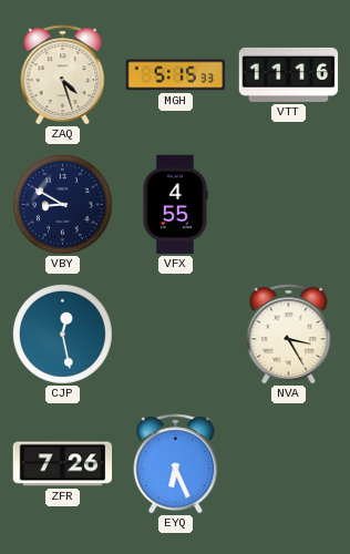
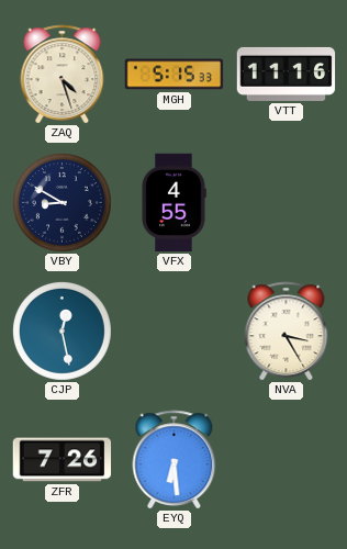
EYQ: 6:26 -> 6:29 (175, 460)
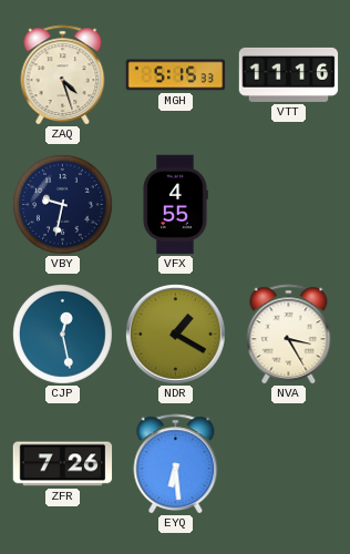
VBY: 8:50 -> 9:32 (62, 204)
NDR: none -> 1:20 (175, 334)
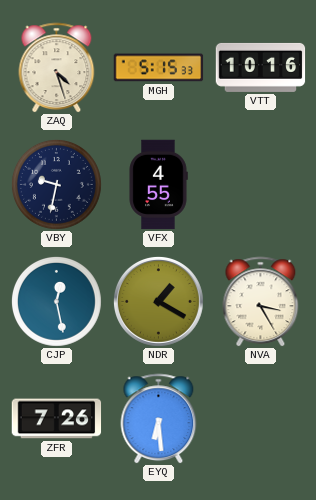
VTT: 11:16 -> 10:16 (261, 67)
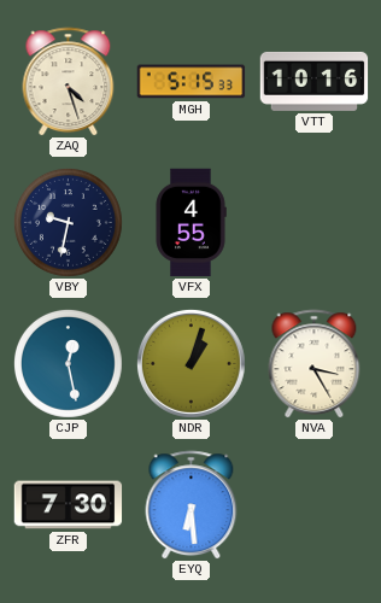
NDR: 1:20 -> 1:03 (190, 363)
ZFR: 7:26 -> 7:30 (69, 505)
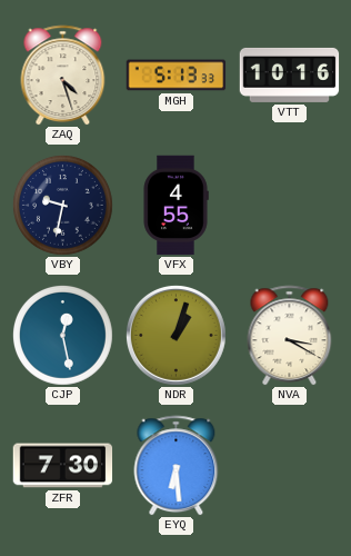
MGH: 5:15 -> 5:13 (177, 76)
NVA: 3:25 -> 3:20 (290, 336)
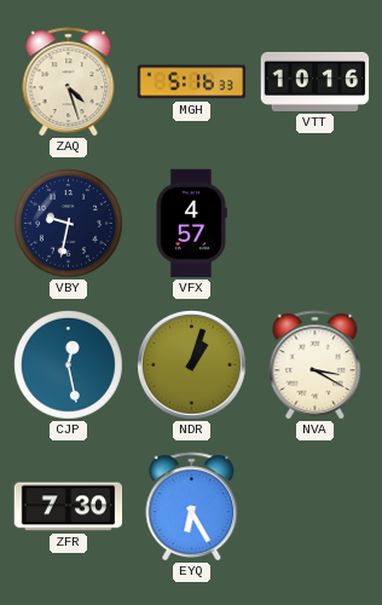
MGH: 5:13 -> 5:16 (192, 82)
VFX: 4:55 -> 4:57 (191, 224)
EYQ: 6:29 -> 6:25 (192, 507)
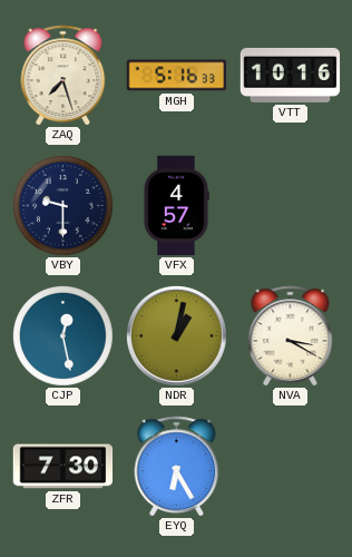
ZAQ: 4:27 -> 7:27 (63, 76)
VBY: 9:32 -> 9:30 (62, 205)
NDR: 1:03 -> 1:02 (176, 335)
